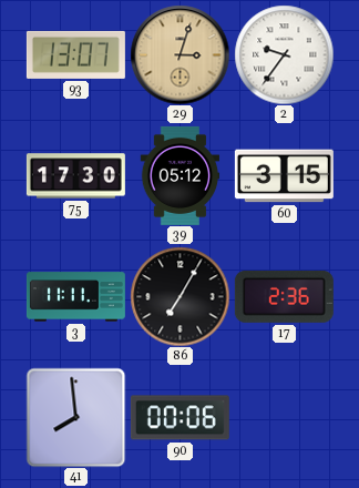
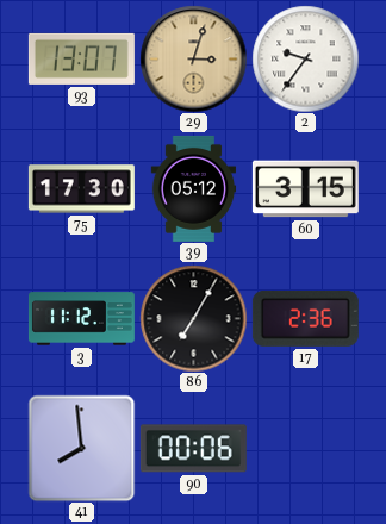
3: 11:11 -> 11:12 (81, 319)
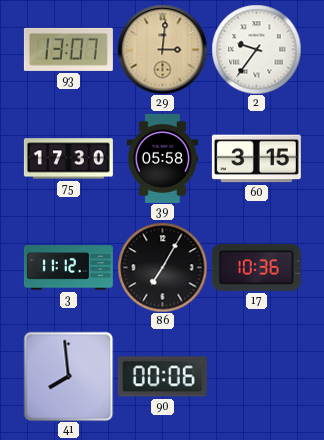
29: 3:03 -> 3:01 (162, 49)
39: 05:12 -> 05:58 (163, 158)
17: 2:36 -> 10:36 (256, 267)
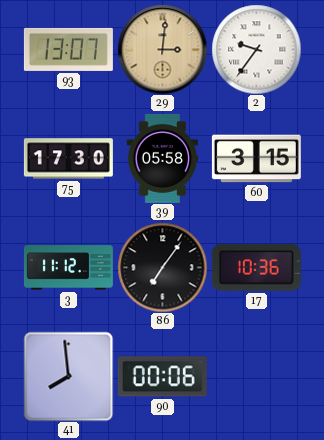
86: 7:05 -> 7:06 (162, 267)
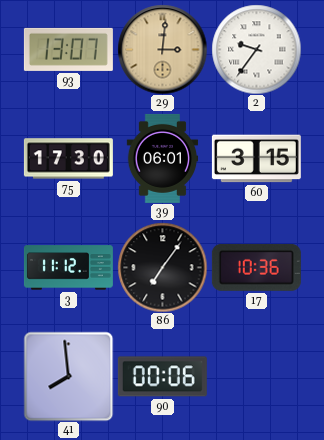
39: 05:58 -> 06:01 (163, 158)
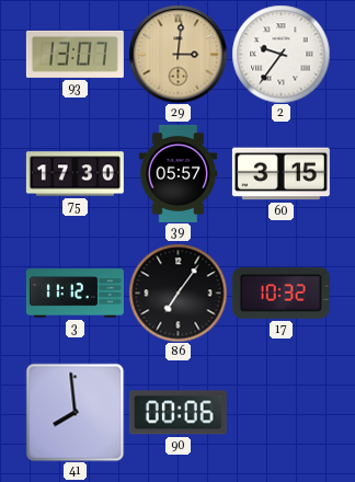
39: 06:01 -> 05:57 (179, 173)
17: 10:36 -> 10:32 (280, 292)
